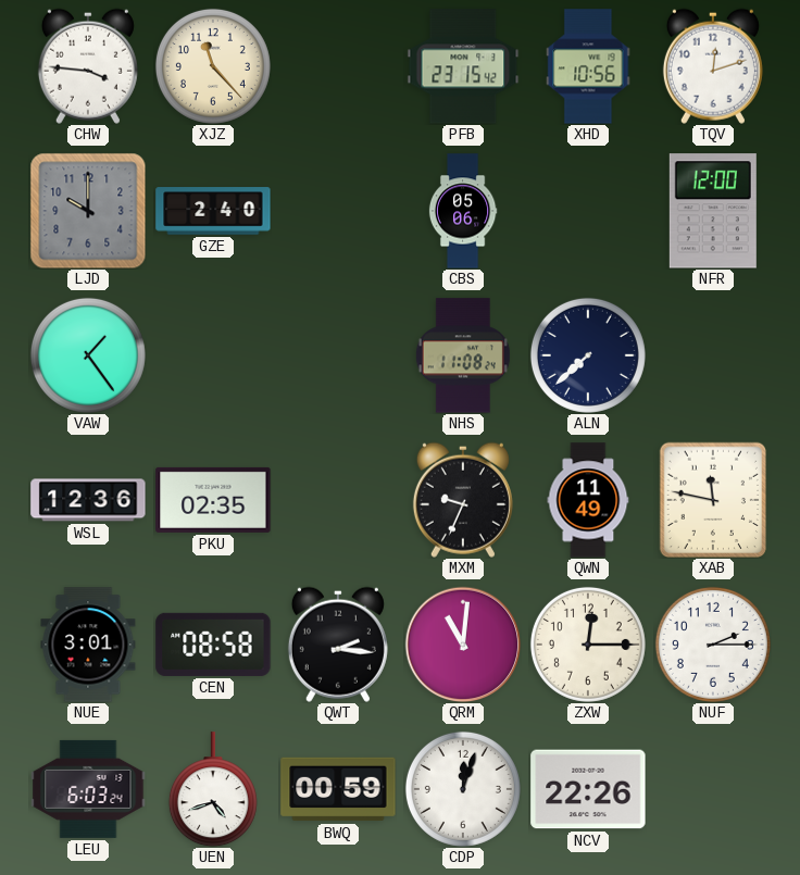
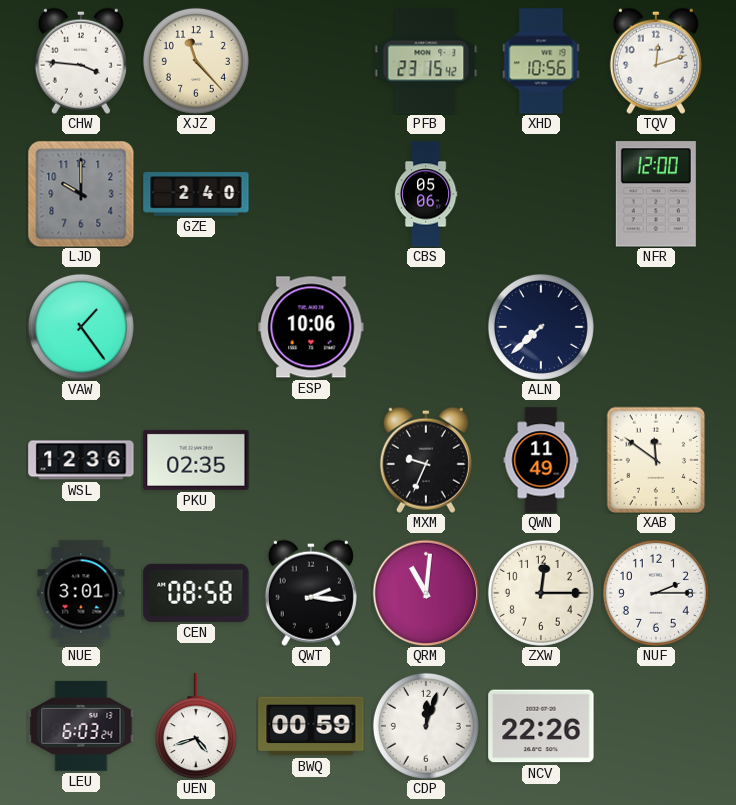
ESP: none -> 10:06 (311, 327)
NHS: 11:08 -> none (463, 355)
XAB: 11:47 -> 11:51 (656, 460)
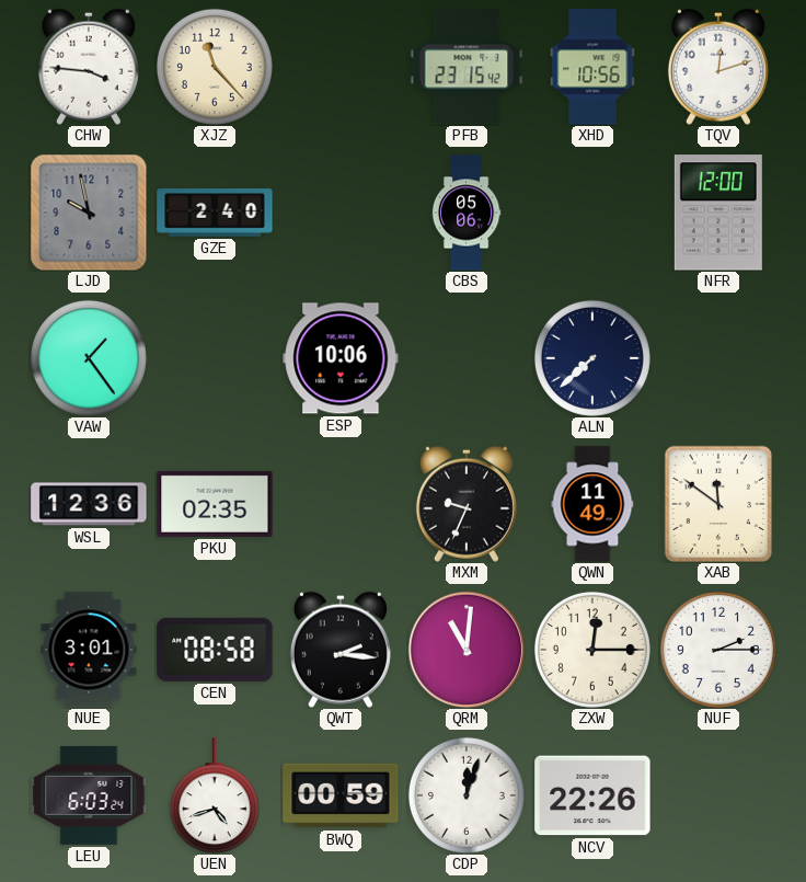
LJD: 10:00 -> 9:58 (89, 213)
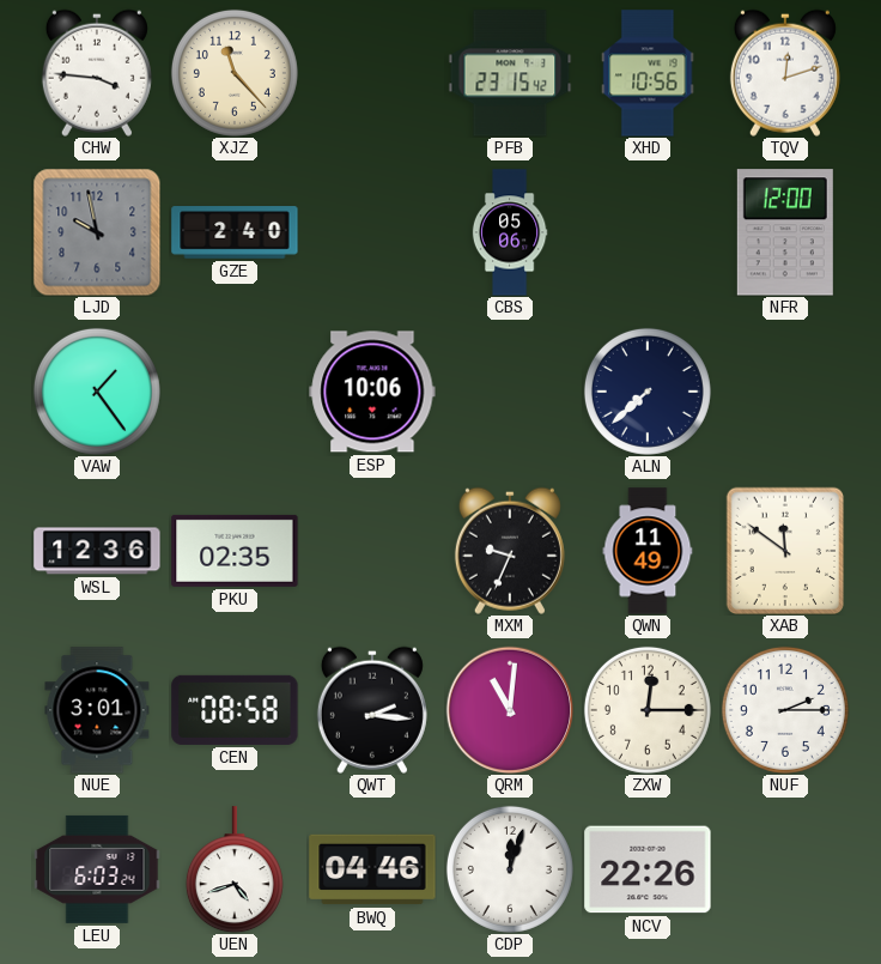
BWQ: 00:59 -> 04:46 (372, 869)
